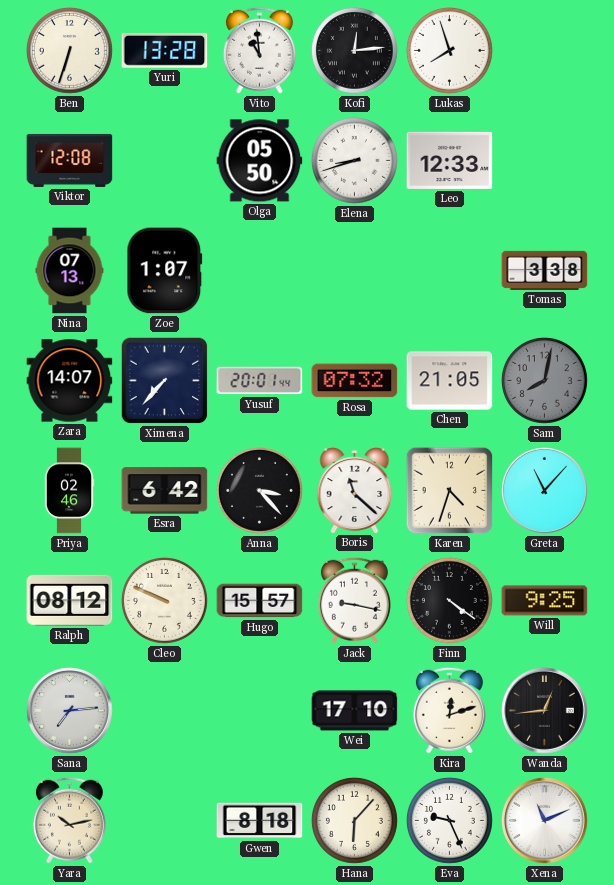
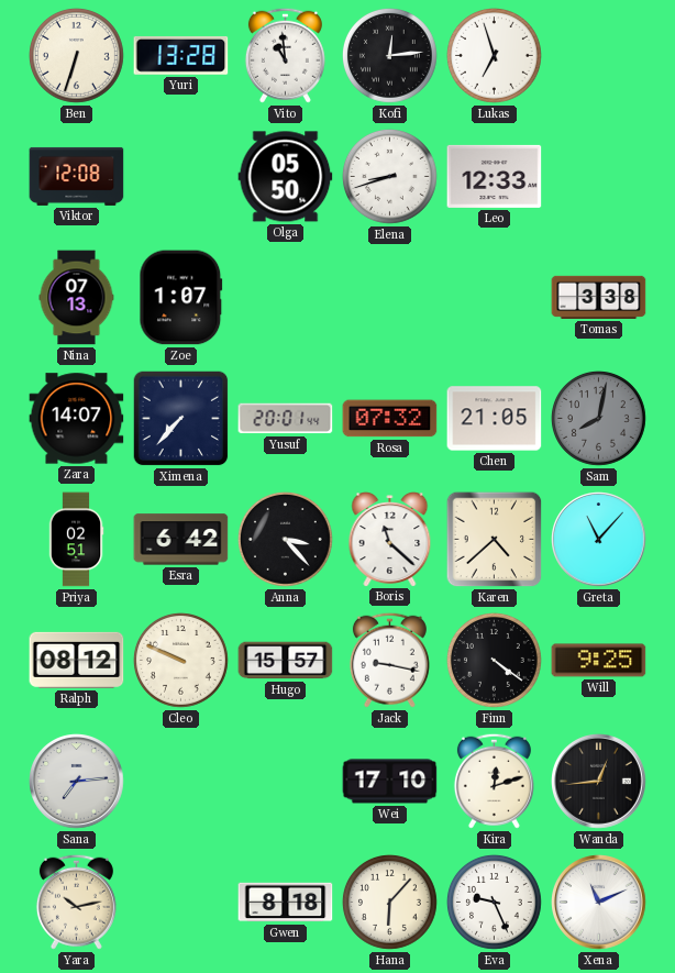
Lukas: 7:57 -> 6:57 (494, 55)
Priya: 02:46 -> 02:51 (76, 540)
Karen: 4:33 -> 4:38 (495, 540)
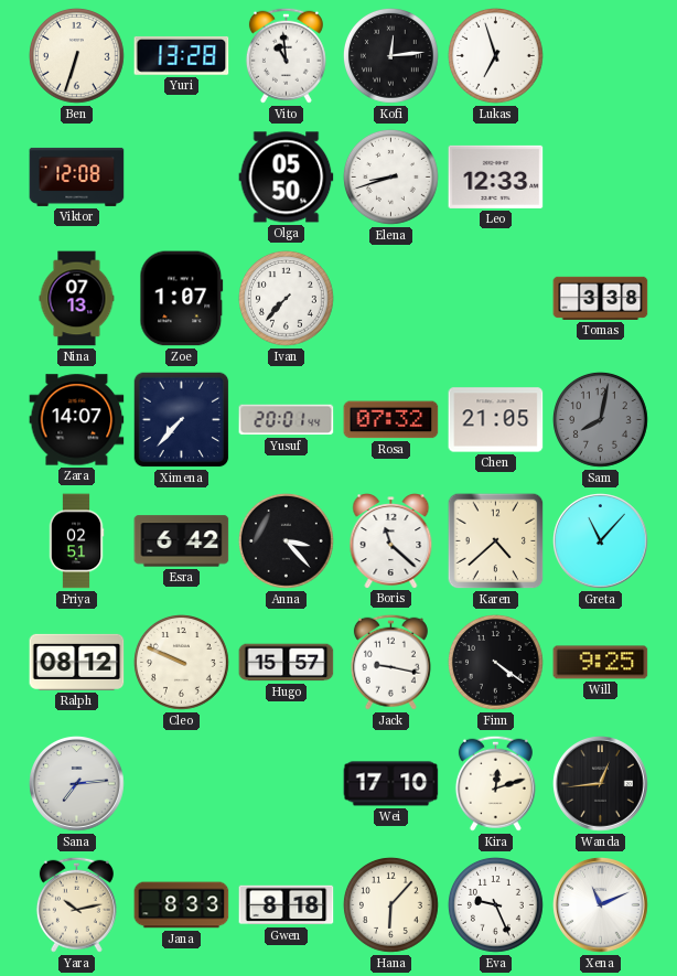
Ivan: none -> 7:37 (286, 298)
Jana: none -> 8:33 (182, 905)
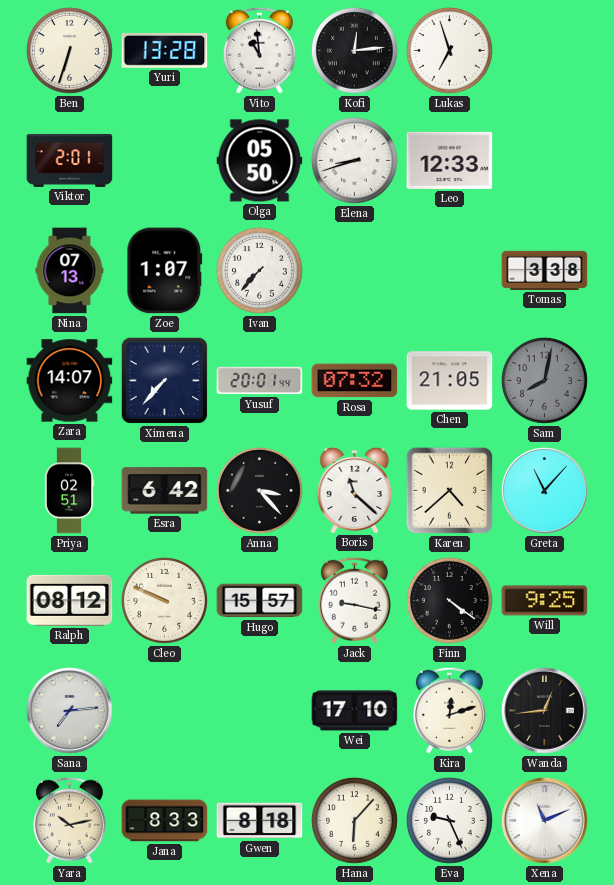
Viktor: 12:08 -> 2:01 (70, 160)
